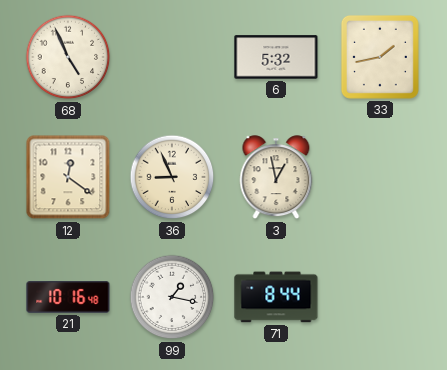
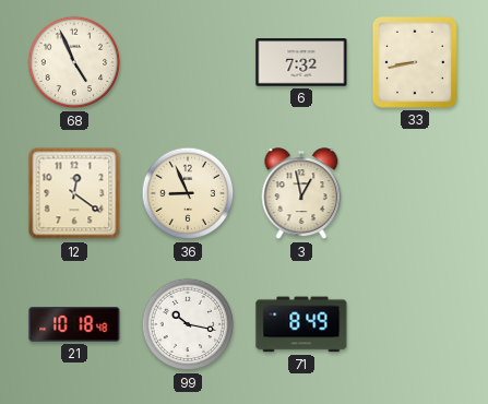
6: 5:32 -> 7:32 (301, 62)
33: 1:43 -> 8:43 (415, 62)
21: 10:16 -> 10:18 (74, 324)
99: 1:17 -> 10:17 (188, 324)
71: 8:44 -> 8:49 (301, 324)
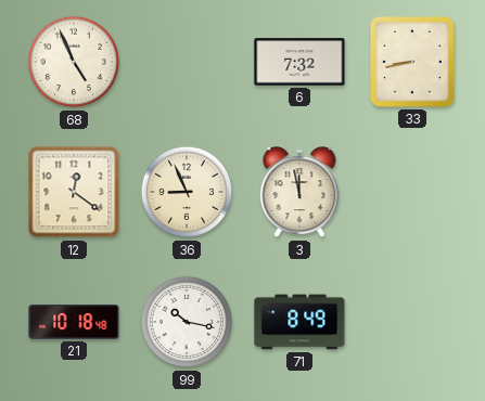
3: 12:58 -> 11:58 (299, 193)
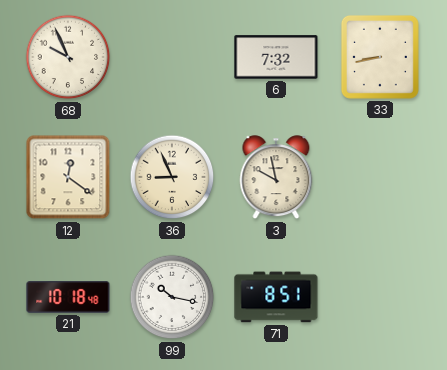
68: 4:56 -> 9:56 (68, 57)
3: 11:58 -> 9:58 (276, 178)
71: 8:49 -> 8:51 (276, 297)
